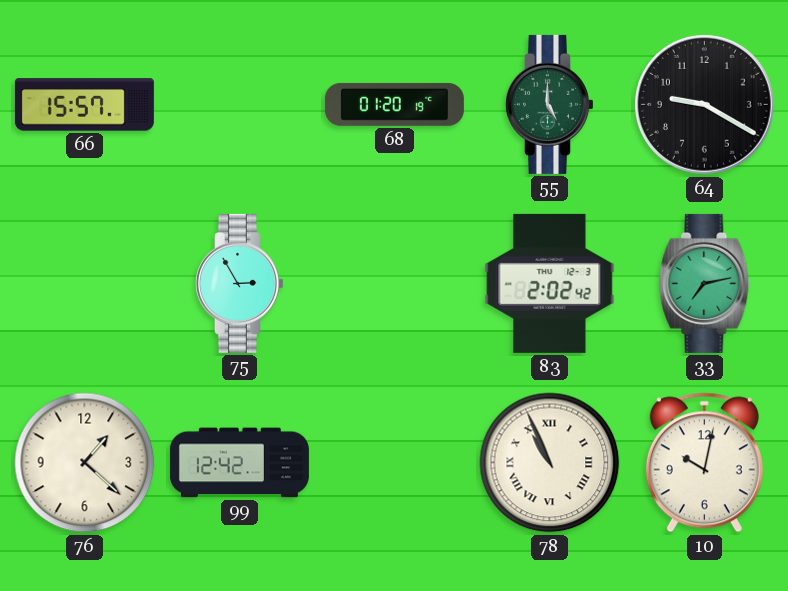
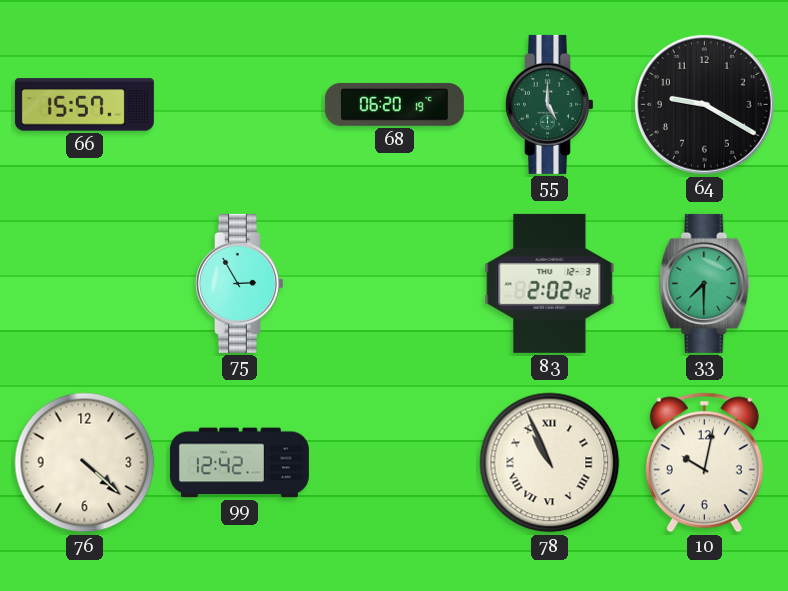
68: 01:20 -> 06:20 (394, 104)
33: 7:13 -> 7:30 (705, 283)
76: 1:22 -> 4:22 (85, 463)
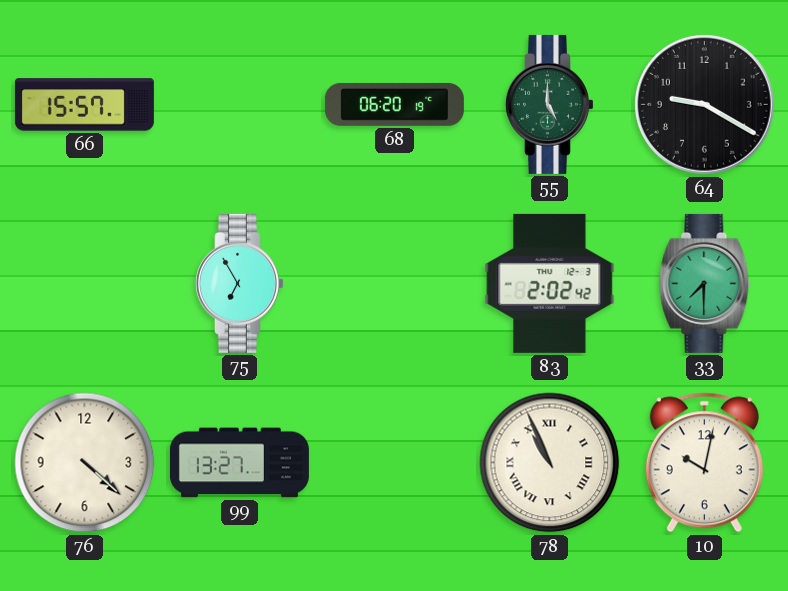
75: 2:55 -> 6:55 (239, 283)
99: 12:42 -> 13:27 (239, 463)
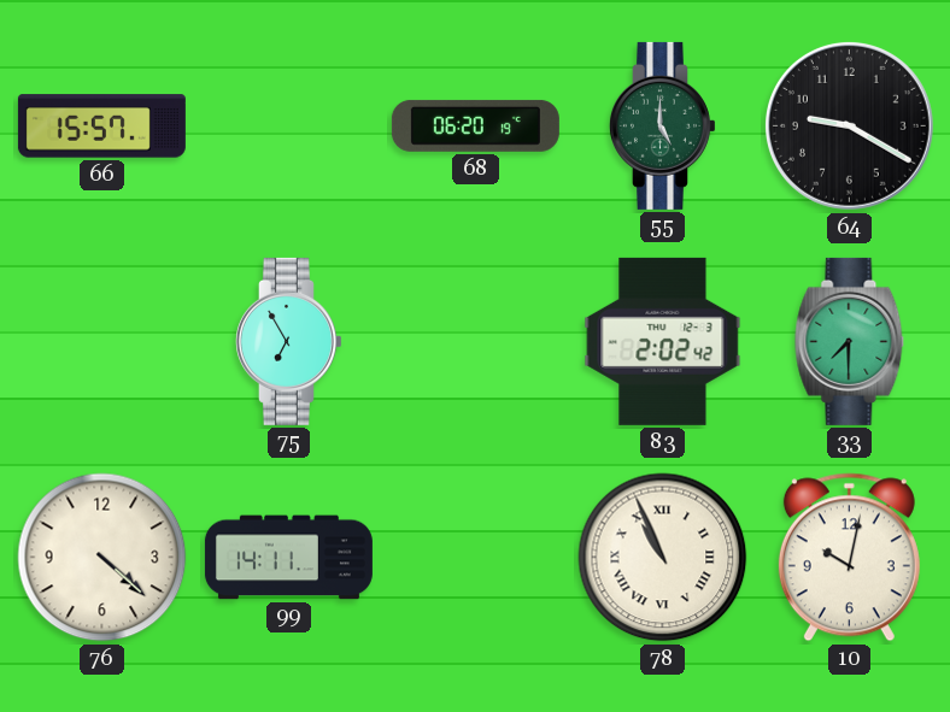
99: 13:27 -> 14:11 (288, 558)
